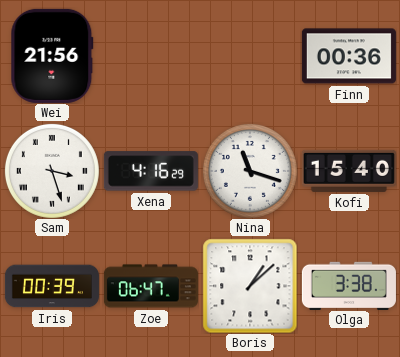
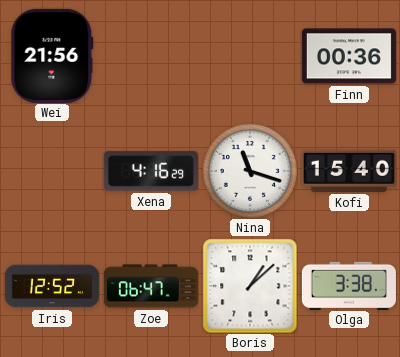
Sam: 3:27 -> none (52, 171)
Iris: 00:39 -> 12:52 (52, 286)
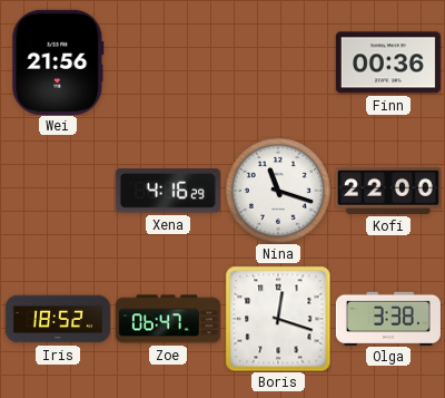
Kofi: 15:40 -> 22:00 (388, 191)
Iris: 12:52 -> 18:52 (58, 319)
Boris: 1:08 -> 12:18 (278, 319)
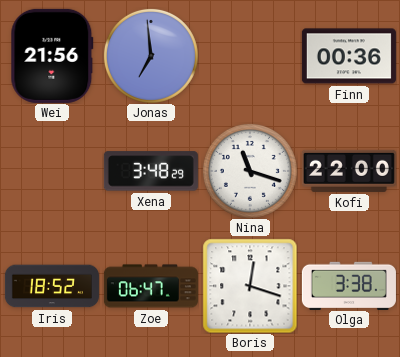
Jonas: none -> 6:59 (151, 56)
Xena: 4:16 -> 3:48 (151, 171)
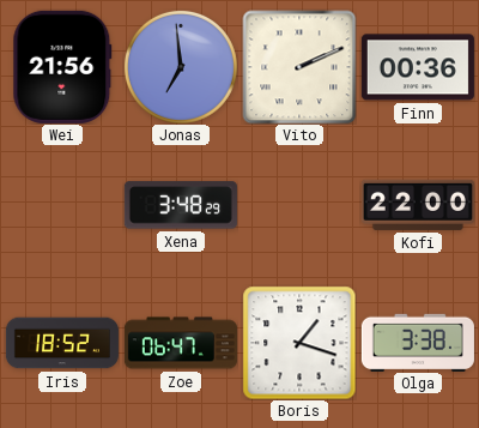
Vito: none -> 2:11 (299, 67)
Nina: 11:18 -> none (250, 171)
Boris: 12:18 -> 1:18 (299, 343)
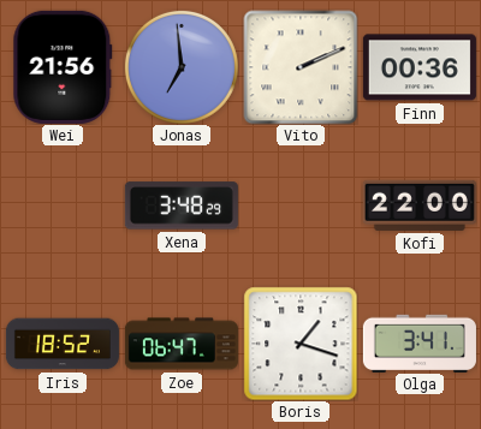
Olga: 3:38 -> 3:41 (420, 342)
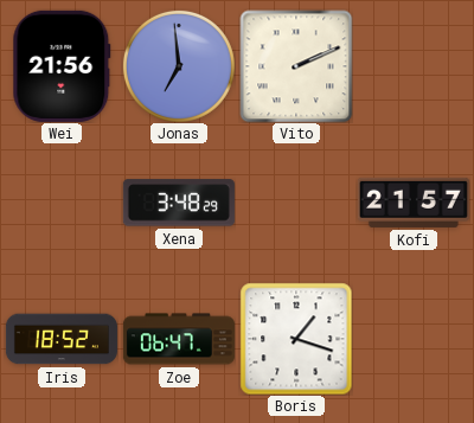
Finn: 00:36 -> none (420, 67)
Kofi: 22:00 -> 21:57 (414, 203)
Olga: 3:41 -> none (420, 342)
